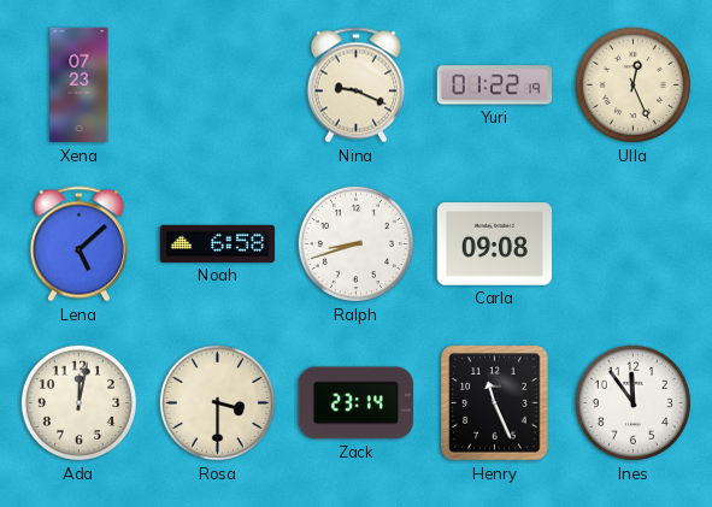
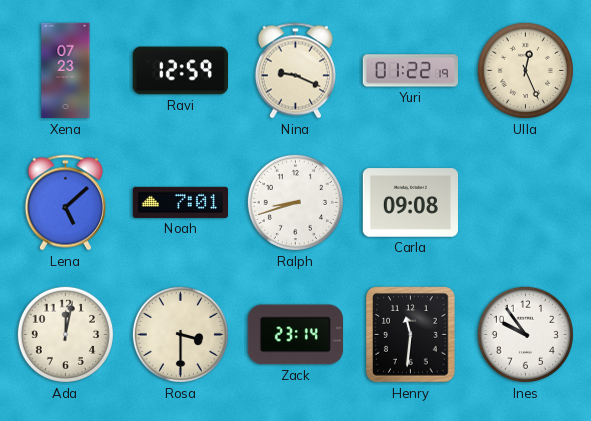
Ravi: none -> 12:59 (180, 71)
Noah: 6:58 -> 7:01 (180, 202)
Henry: 11:26 -> 11:31 (411, 335)
Ines: 11:54 -> 9:54 (525, 334)
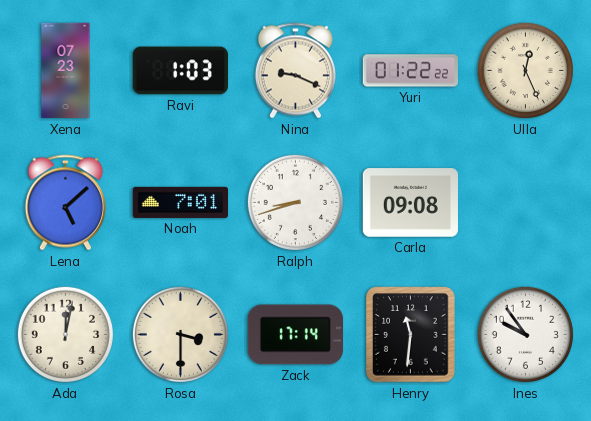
Ravi: 12:59 -> 1:03 (180, 71)
Yuri: 01:22:19 -> 01:22:22 (410, 71)
Zack: 23:14 -> 17:14 (295, 335)
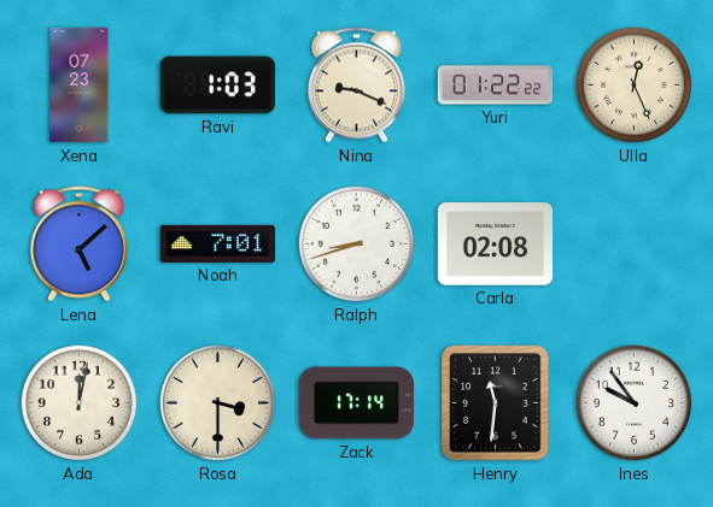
Carla: 09:08 -> 02:08 (495, 244)
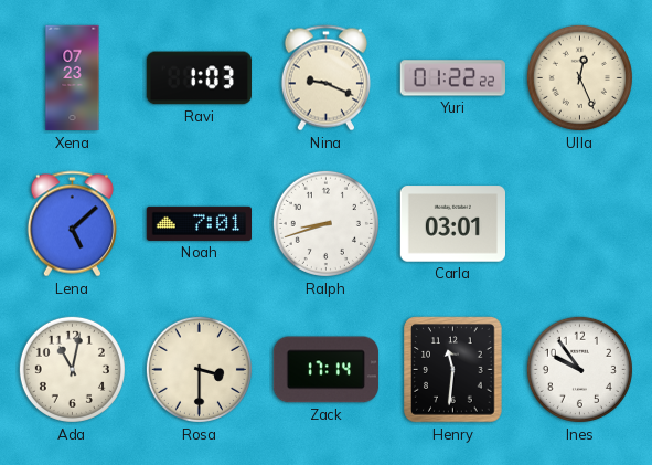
Carla: 02:08 -> 03:01 (452, 224)
Ada: 12:02 -> 11:02 (72, 369)
